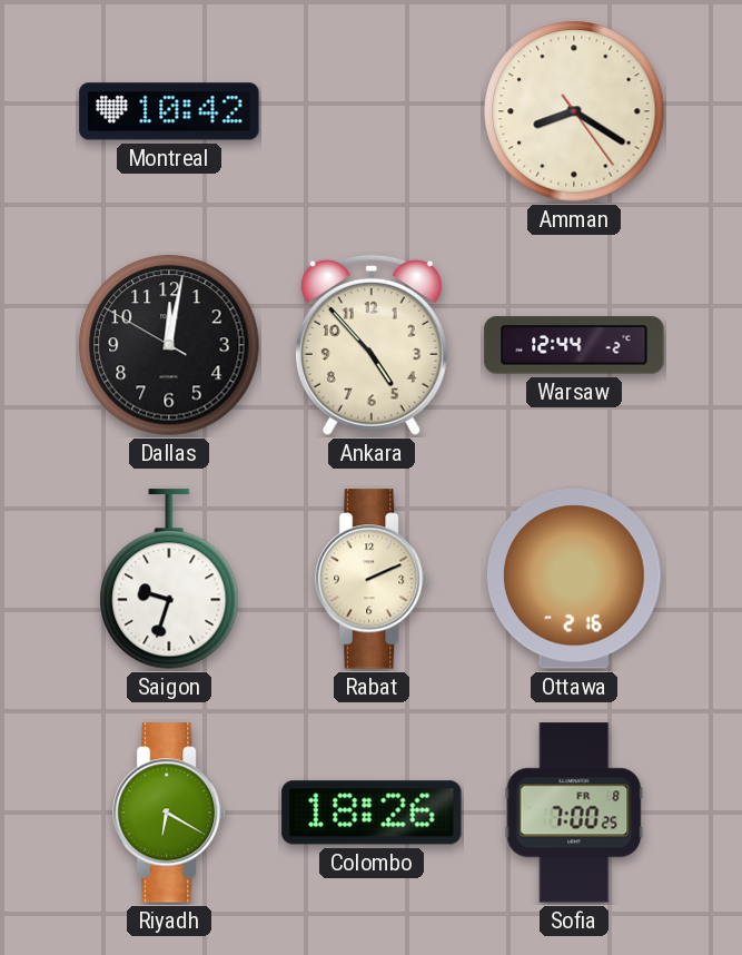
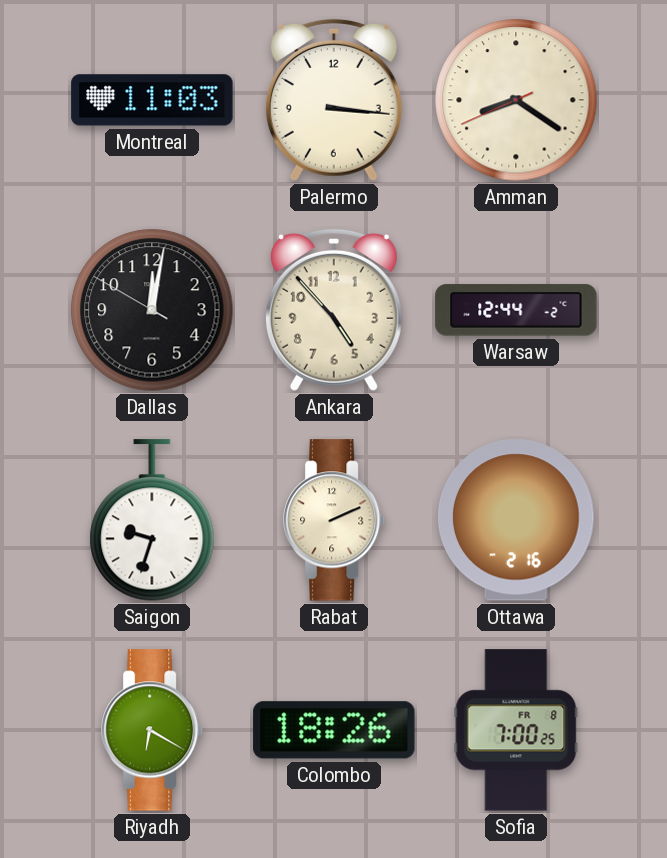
Montreal: 10:42 -> 11:03 (152, 100)
Palermo: none -> 3:16 (334, 100)
Amman: 8:20:24 -> 8:20:41 (516, 100)
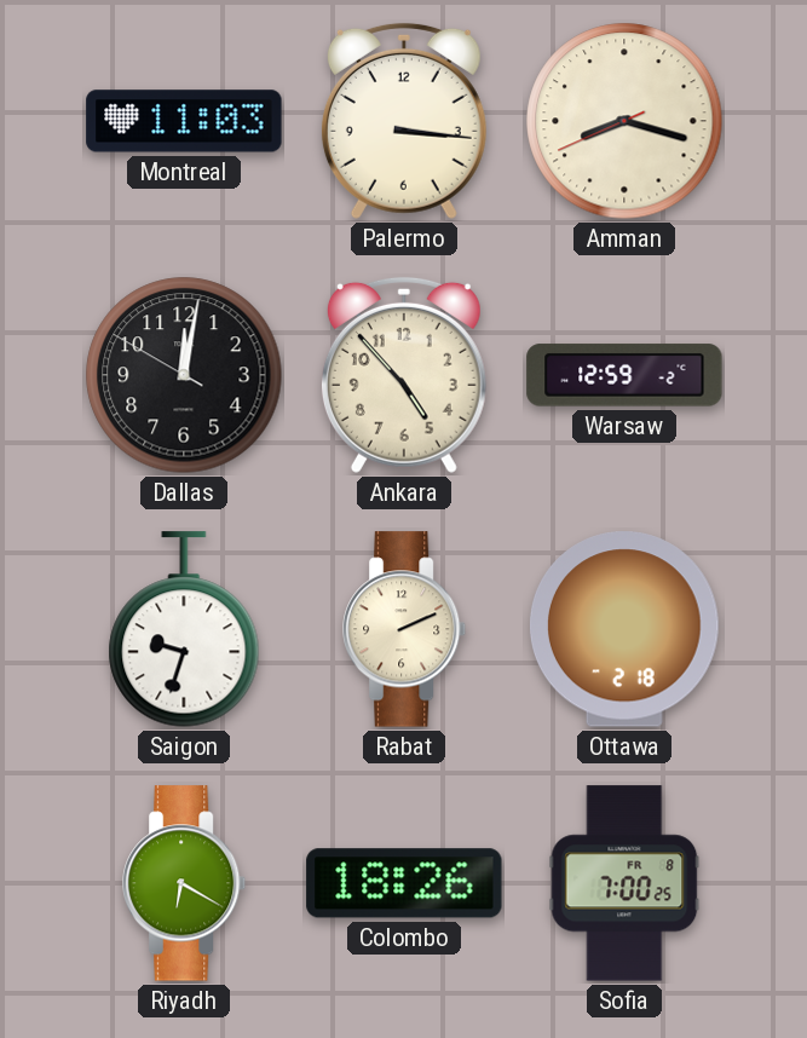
Amman: 8:20 -> 8:17 (624, 121)
Warsaw: 12:44 -> 12:59 (624, 375)
Ottawa: 2:16 -> 2:18 (624, 629)
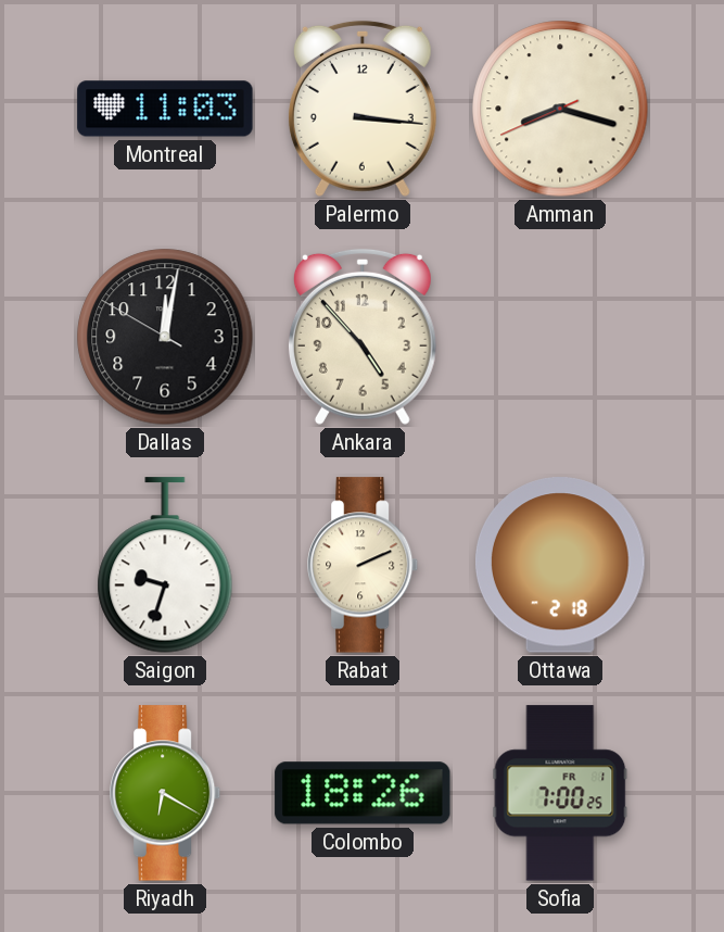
Warsaw: 12:59 -> none (624, 375)
Sofia date: FR 8 -> FR 1 (560, 793)
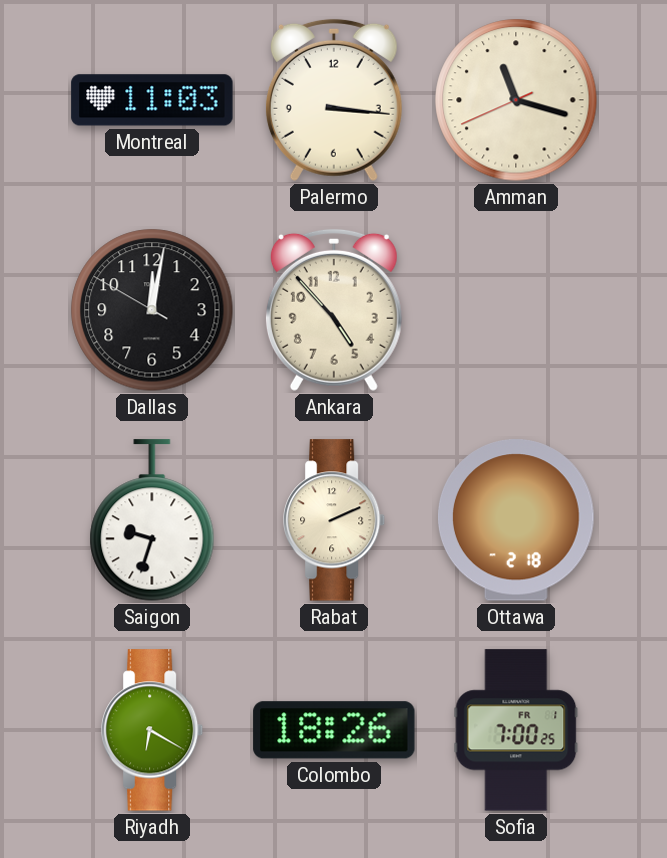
Amman: 8:17 -> 11:17 (516, 100)
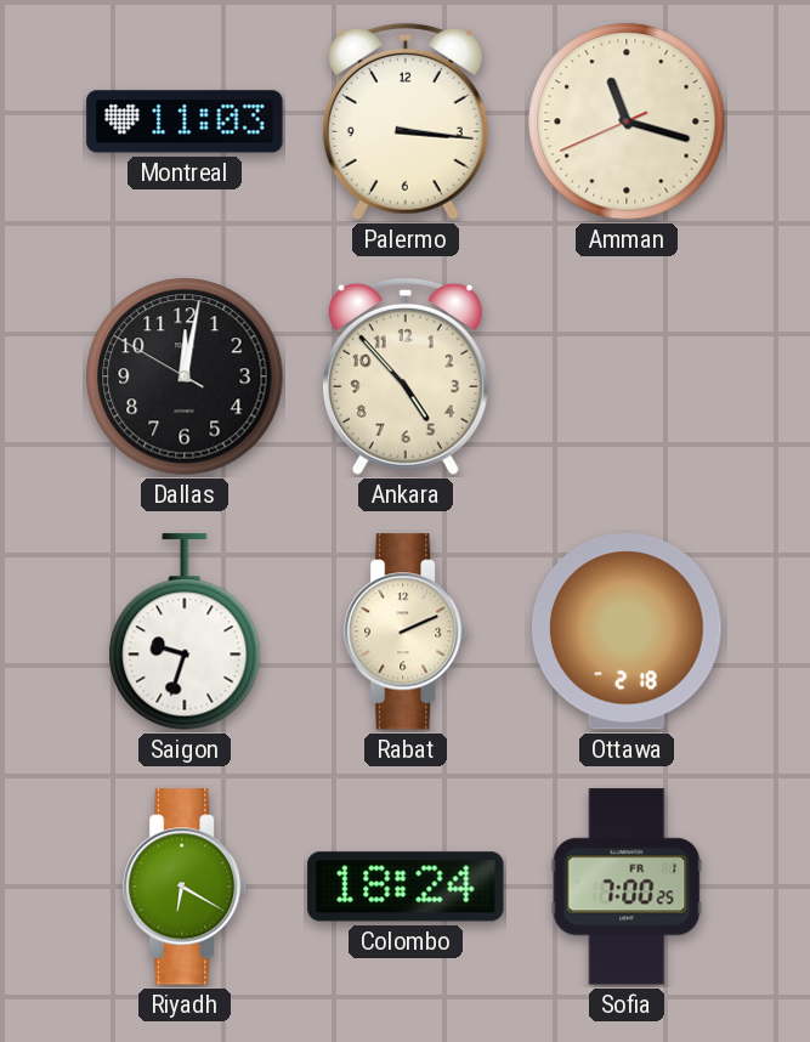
Colombo: 18:26 -> 18:24 (406, 887)
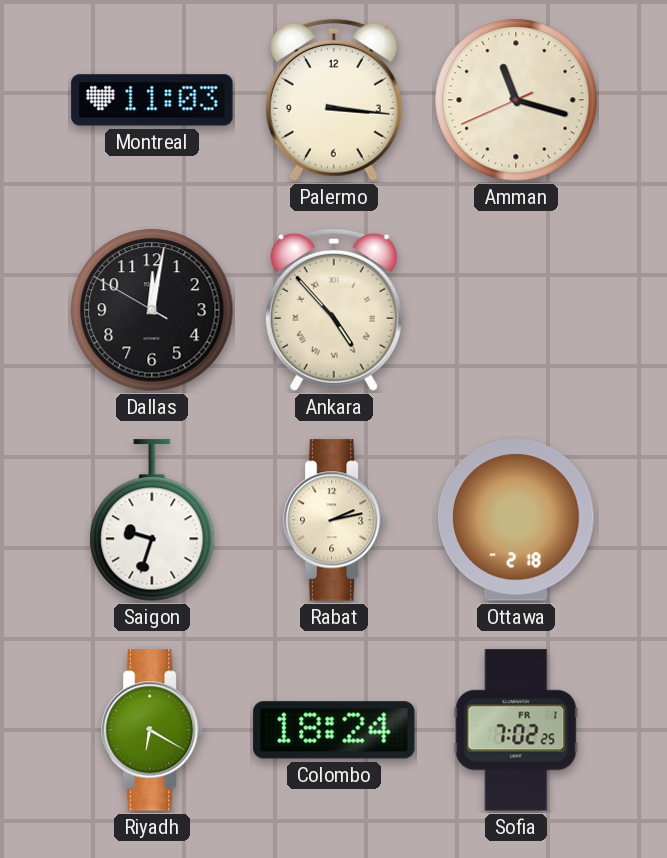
Ankara numerals: Arabic -> Roman (334, 310)
Rabat: 2:11 -> 2:13 (335, 520)
Sofia: 7:00 -> 7:02 (516, 730)
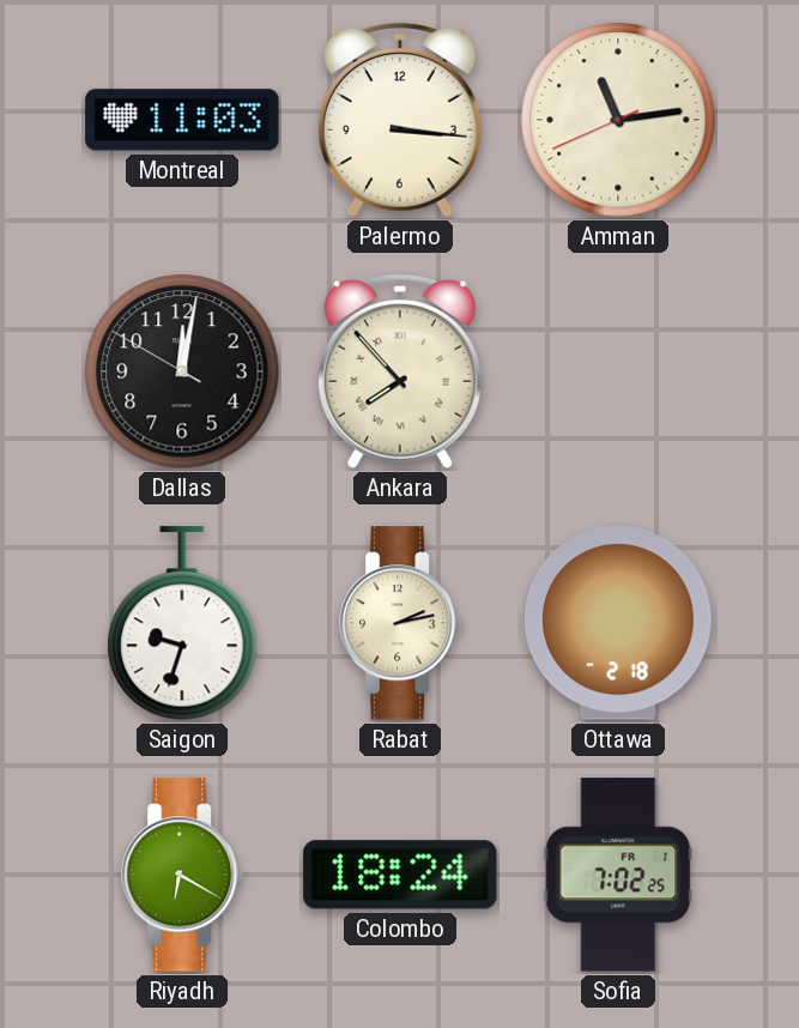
Amman: 11:17 -> 11:13 (618, 120)
Ankara: 4:53 -> 7:53 (400, 371)
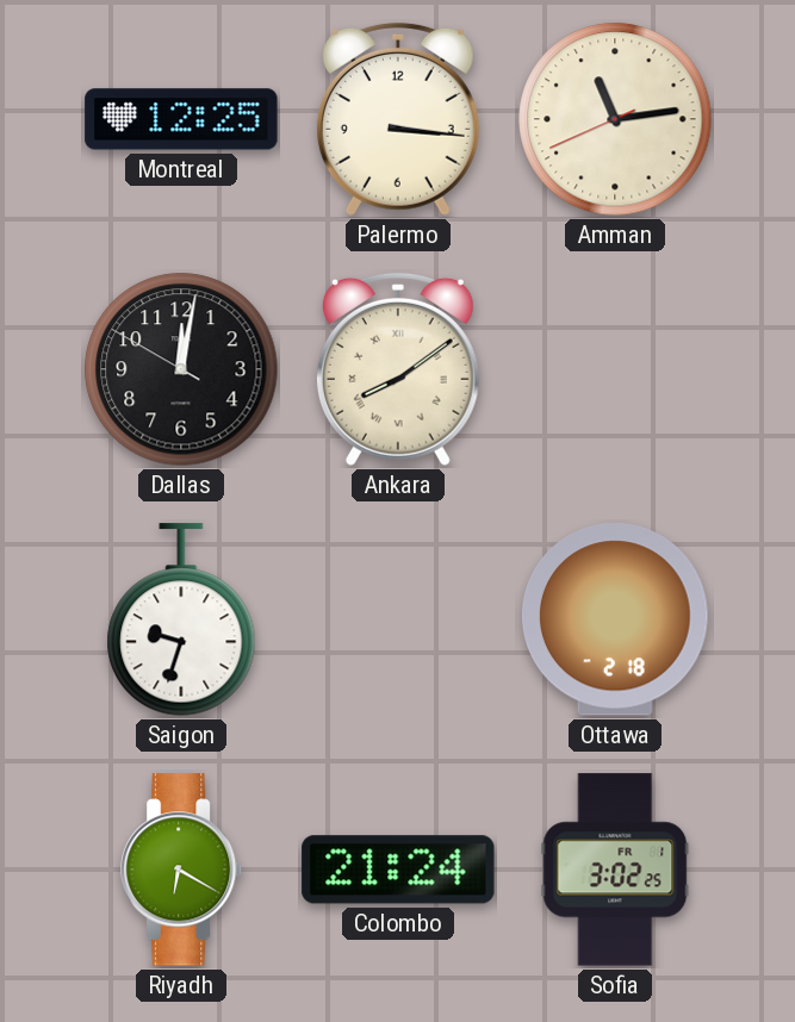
Montreal: 11:03 -> 12:25 (181, 119)
Ankara: 7:53 -> 8:09 (398, 369)
Rabat: 2:13 -> none (401, 623)
Colombo: 18:24 -> 21:24 (398, 870)
Sofia: 7:02 -> 3:02 (615, 870)
